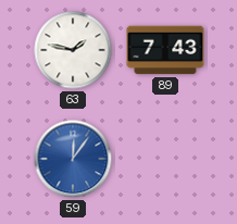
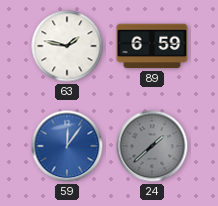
89: 7:43 -> 6:59 (152, 46)
24: none -> 1:38 (152, 146)
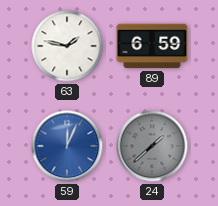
59: 12:06 -> 12:04 (67, 146)
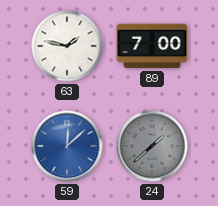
89: 6:59 -> 7:00 (152, 46)
59: 12:04 -> 12:08 (67, 146)
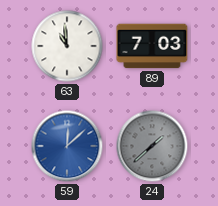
63: 1:47 -> 10:59 (67, 46)
89: 7:00 -> 7:03 (152, 46)
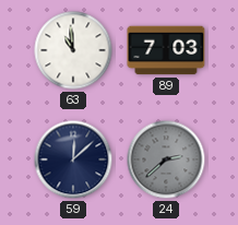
59 dial: blue -> navy (73, 159)
24: 1:38 -> 2:38 (166, 159)
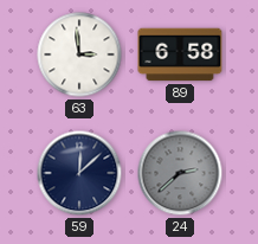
63: 10:59 -> 2:59 (79, 54)
89: 7:03 -> 6:58 (180, 54)
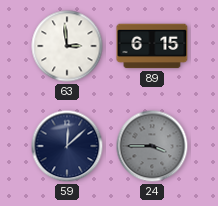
89: 6:58 -> 6:15 (152, 46)
24: 2:38 -> 3:45 (152, 146)
